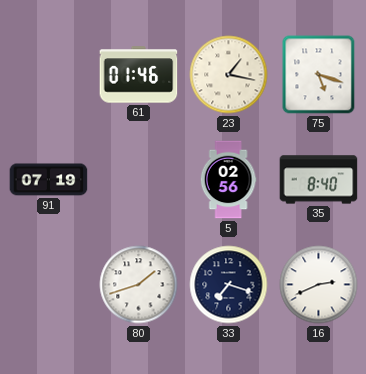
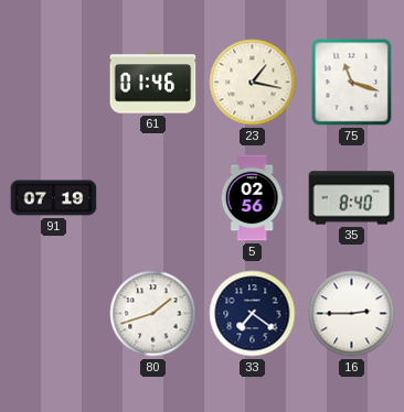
75: 5:18 -> 11:18 (352, 83)
33: 7:18 -> 7:21 (253, 314)
16: 2:41 -> 2:45 (352, 314)
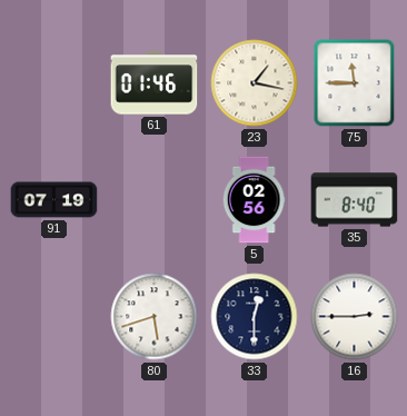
75: 11:18 -> 11:45 (355, 83)
80: 1:42 -> 5:42 (155, 317)
33: 7:21 -> 12:30 (255, 317)
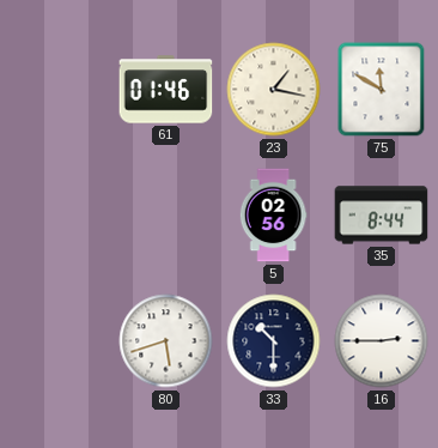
75: 11:45 -> 11:50 (382, 90)
91: 07:19 -> none (54, 200)
35: 8:40 -> 8:44 (382, 216)
33: 12:30 -> 10:30 (274, 341)
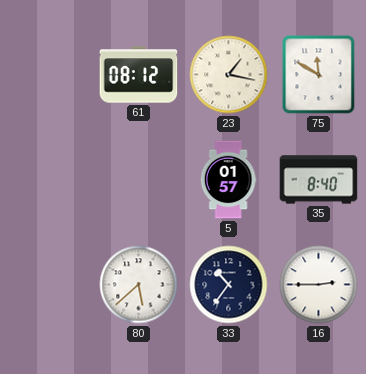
61: 01:46 -> 08:12 (139, 75)
5: 02:56 -> 01:57 (228, 180)
35: 8:44 -> 8:40 (319, 180)
80: 5:42 -> 5:38 (139, 285)
33: 10:30 -> 10:36 (229, 285)
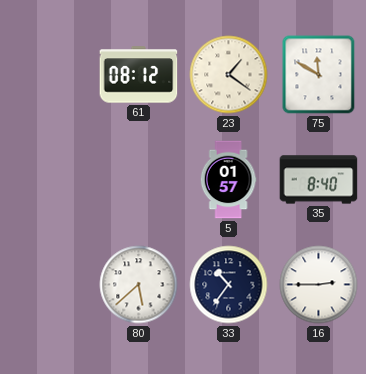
23: 1:17 -> 1:21 (229, 75)
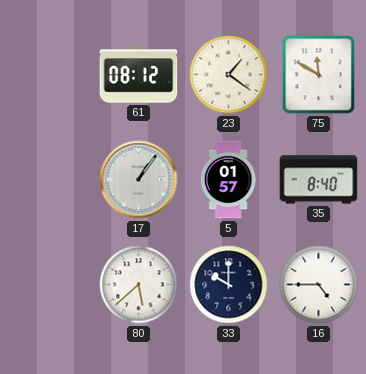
17: none -> 1:06 (139, 180)
33: 10:36 -> 10:00 (229, 285)
16: 2:45 -> 4:45 (319, 285)
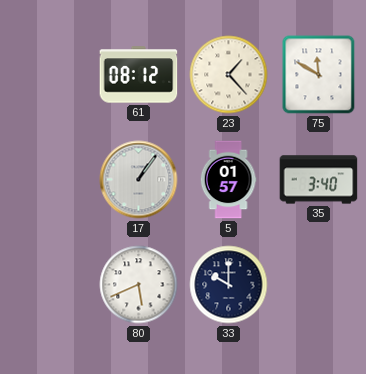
23: 1:21 -> 1:23 (229, 75)
35: 8:40 -> 3:40 (319, 180)
80: 5:38 -> 5:41 (139, 285)
16: 4:45 -> none (319, 285)
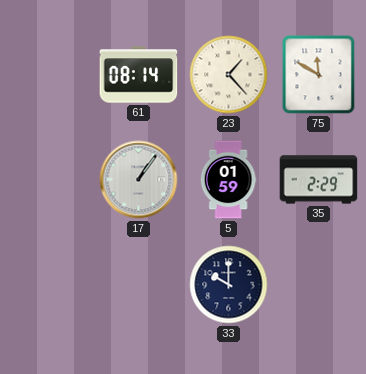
61: 08:12 -> 08:14 (139, 75)
5: 01:57 -> 01:59 (228, 180)
35: 3:40 -> 2:29 (319, 180)
80: 5:41 -> none (139, 285)
